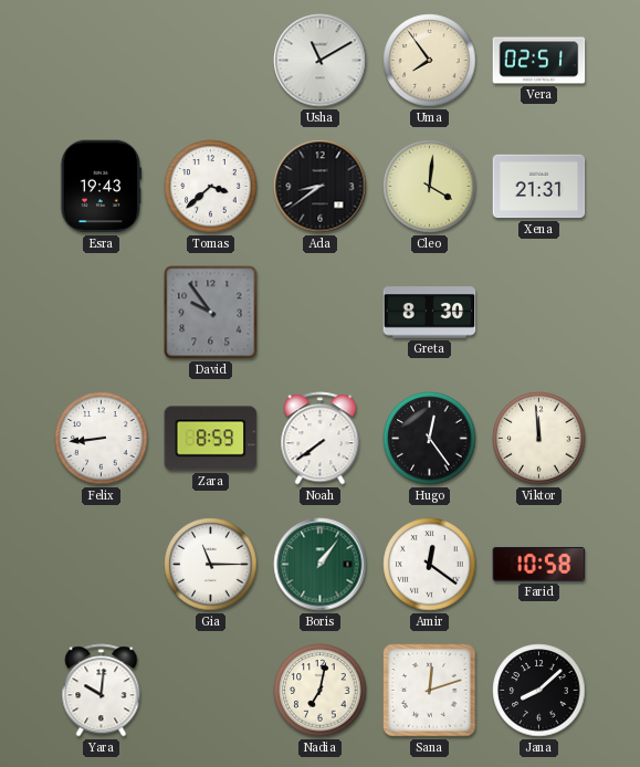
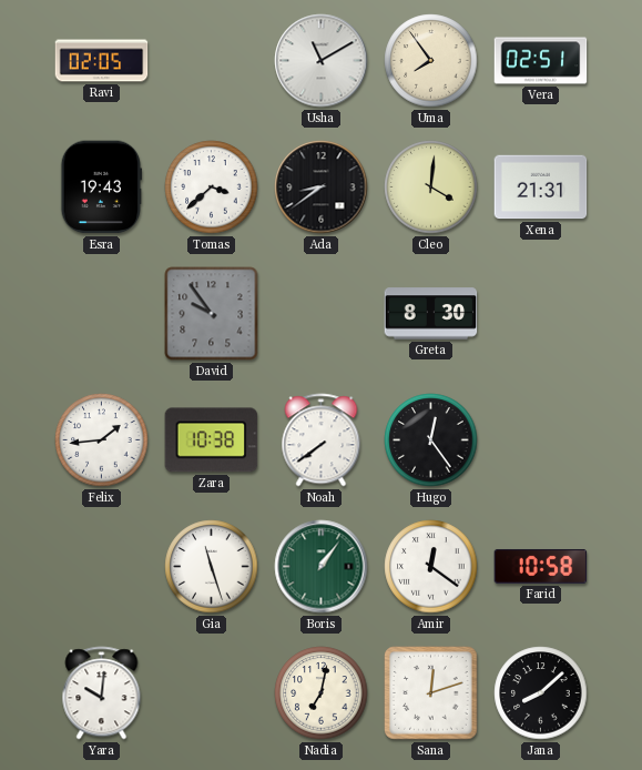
Ravi: none -> 02:05 (102, 61)
Felix: 8:44 -> 1:44 (102, 440)
Zara: 8:59 -> 10:38 (212, 440)
Viktor: 11:59 -> none (539, 439)
Gia: 11:15 -> 11:27 (212, 567)
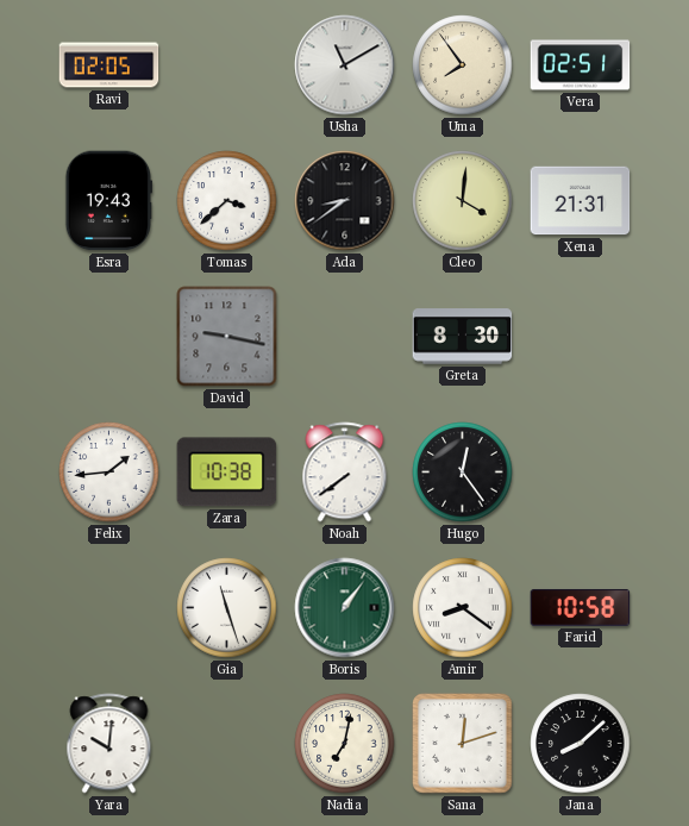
David: 9:54 -> 9:17 (227, 337)
Amir: 12:21 -> 8:21 (463, 608)
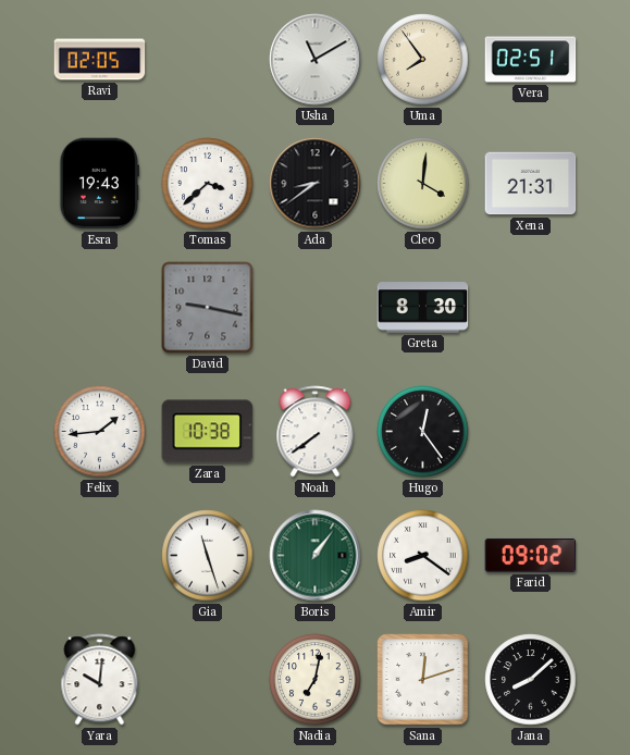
Farid: 10:58 -> 09:02 (531, 555)
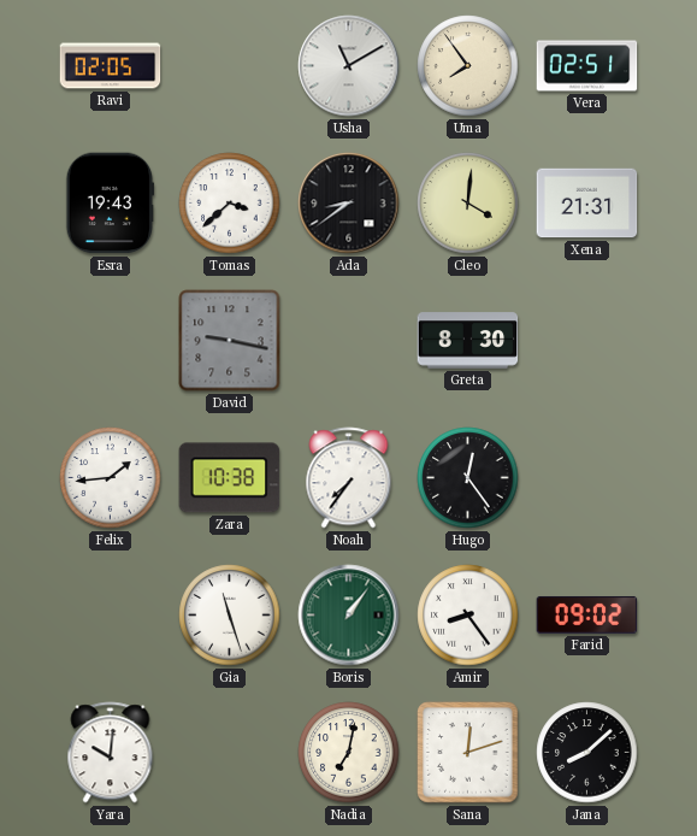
Noah: 7:39 -> 7:36 (349, 478)
Amir: 8:21 -> 8:24 (468, 616)
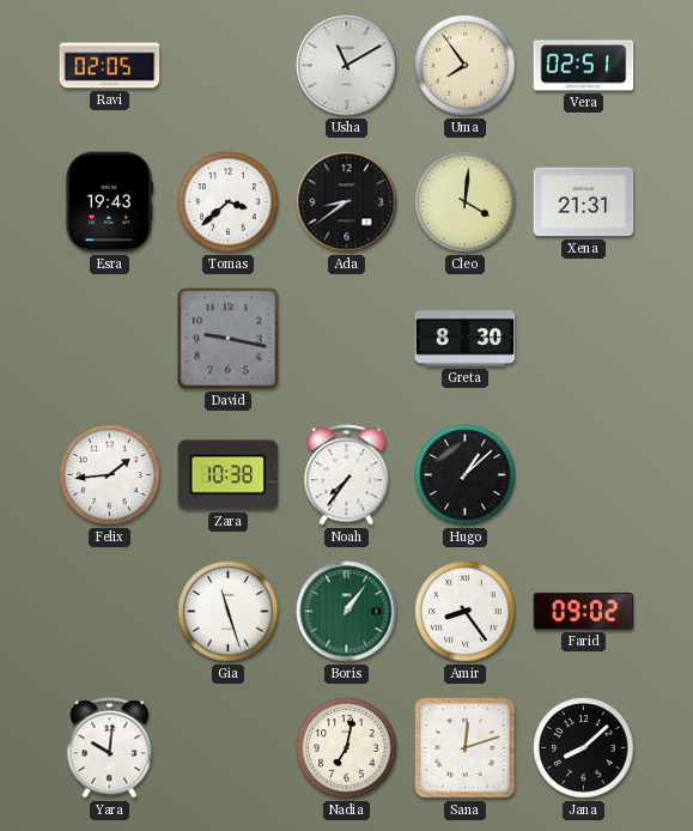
Hugo: 12:24 -> 1:08 (466, 475)
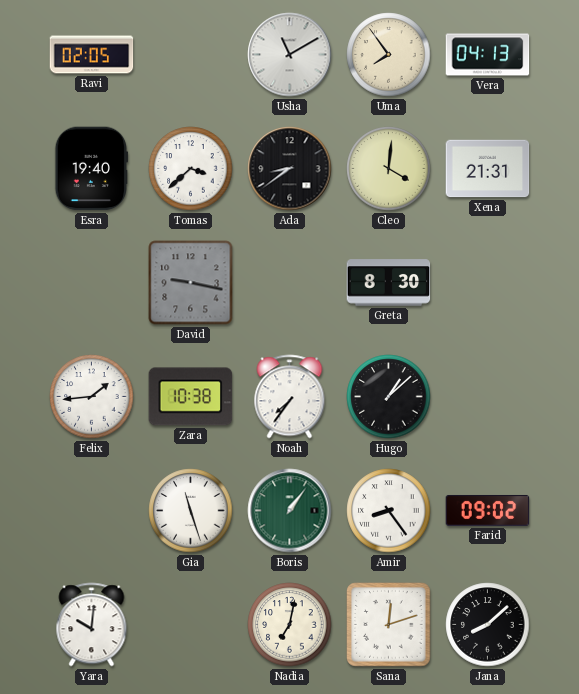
Vera: 02:51 -> 04:13 (488, 55)
Esra: 19:43 -> 19:40 (92, 169)
